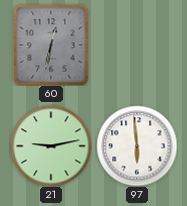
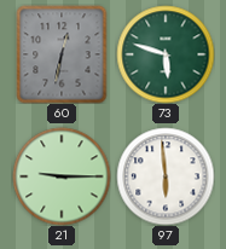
73: none -> 5:48 (166, 54)
21: 9:13 -> 9:15 (62, 176)
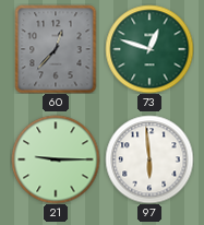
60: 12:32 -> 12:37 (56, 49)
73: 5:48 -> 12:48 (149, 49)
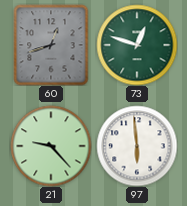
60: 12:37 -> 12:42 (51, 45)
21: 9:15 -> 9:23 (51, 146)
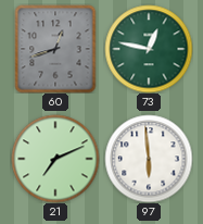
73: 12:48 -> 12:47 (149, 49)
21: 9:23 -> 7:11 (55, 159)
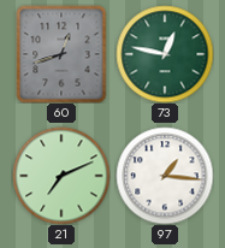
97: 5:59 -> 1:16 (165, 176)
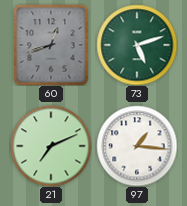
73: 12:47 -> 5:12 (137, 45)
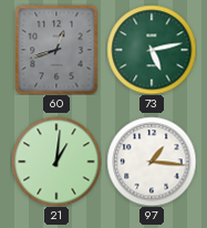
73: 5:12 -> 5:13 (152, 50)
21: 7:11 -> 1:01 (56, 162)
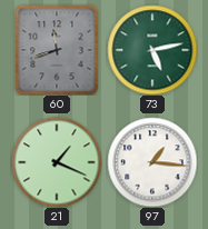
60: 12:42 -> 11:42 (57, 50)
21: 1:01 -> 1:19 (57, 162)
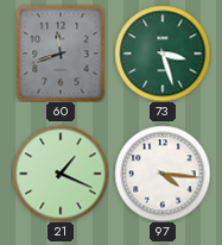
73: 5:13 -> 3:27 (163, 54)
97: 1:16 -> 4:16 (163, 174)
